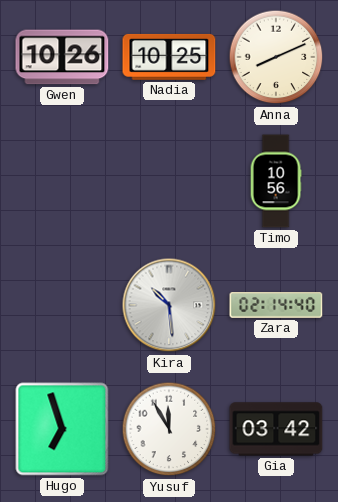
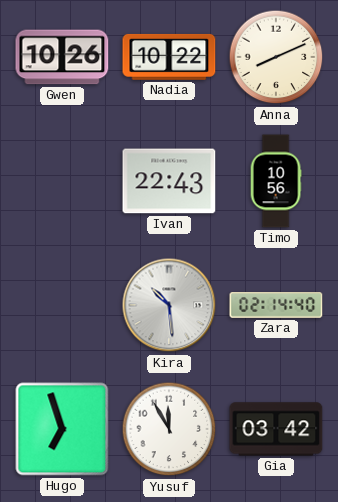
Nadia: 10:25 -> 10:22 (169, 57)
Ivan: none -> 22:43 (169, 181)
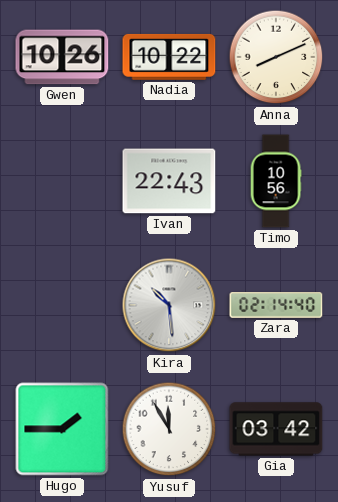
Hugo: 6:57 -> 1:45 (62, 429)
